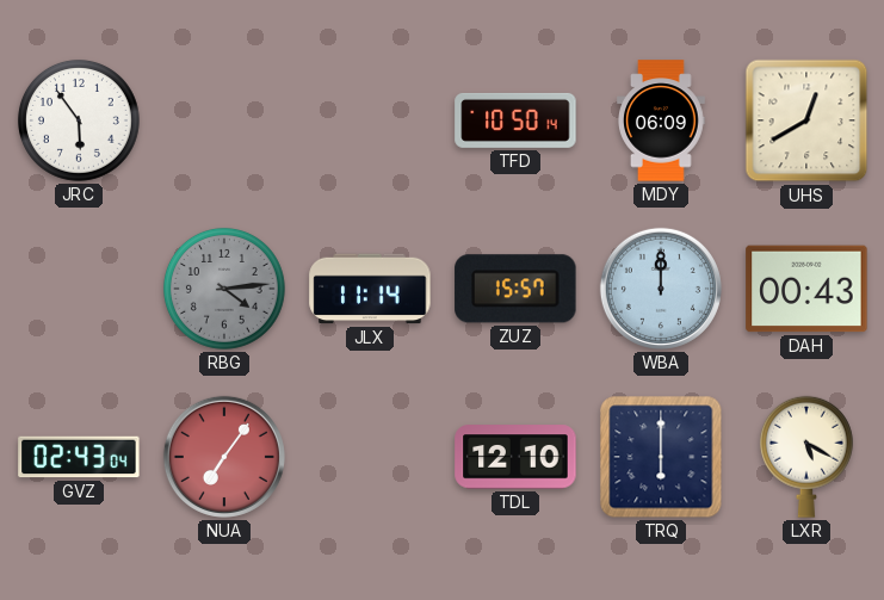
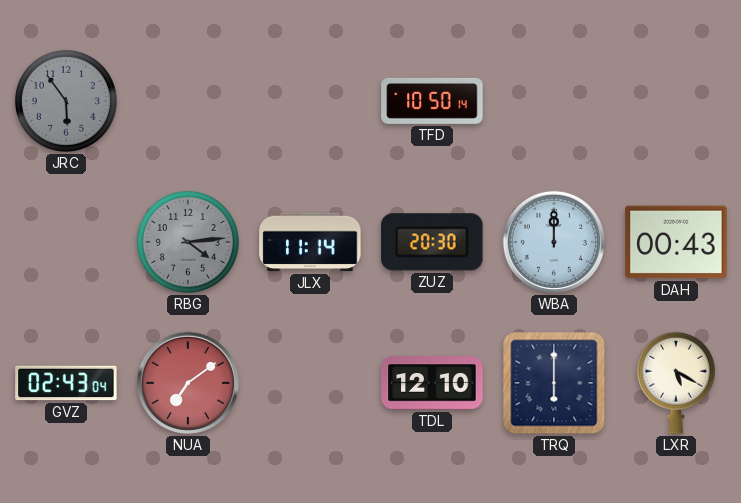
JRC dial: white -> grey (66, 101)
MDY: 06:09 -> none (662, 120)
UHS: 12:40 -> none (806, 120)
ZUZ: 15:57 -> 20:30 (432, 242)
NUA: 7:06 -> 7:09 (188, 383)
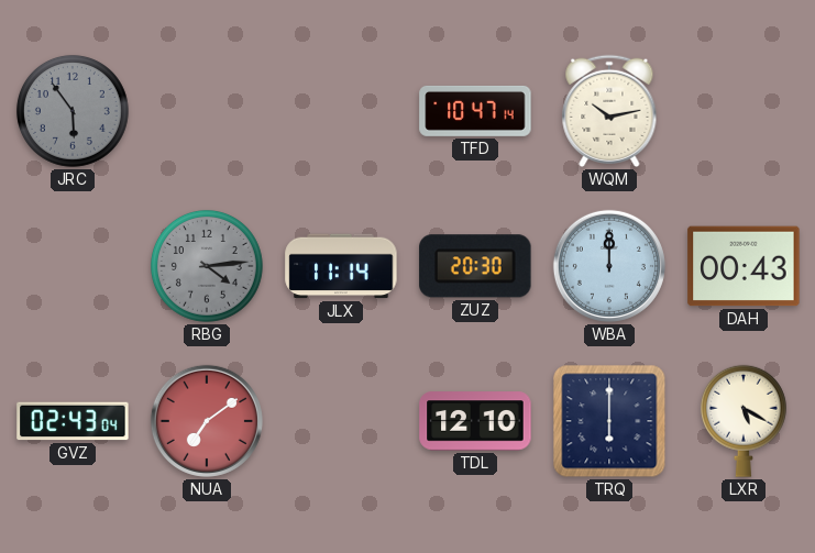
TFD: 10:50 -> 10:47 (475, 111)
WQM: none -> 10:13 (609, 111)
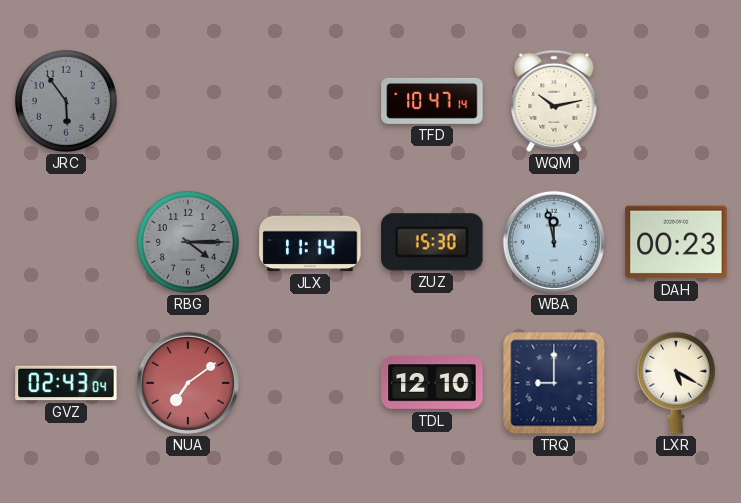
RBG: 4:14 -> 4:15 (188, 242)
ZUZ: 20:30 -> 15:30 (432, 242)
WBA: 12:00 -> 11:58 (554, 242)
DAH: 00:43 -> 00:23 (676, 242)
TRQ: 6:00 -> 9:00 (554, 383)
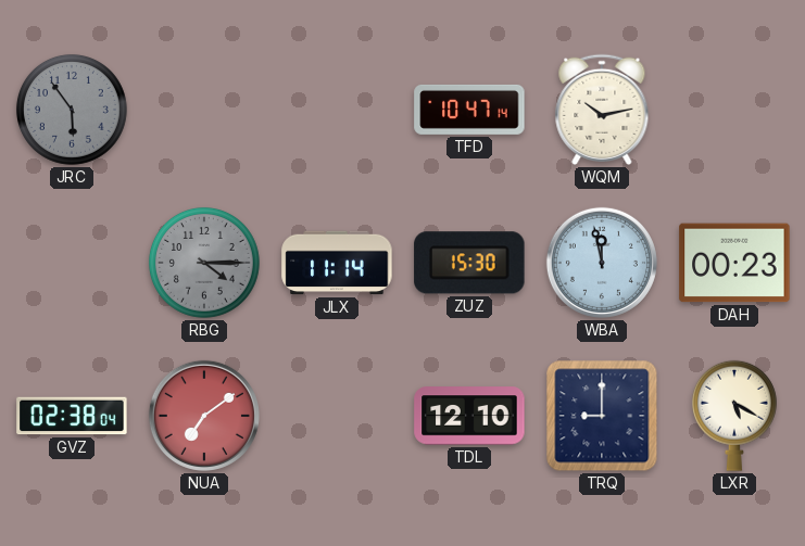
GVZ: 02:43 -> 02:38 (72, 416)
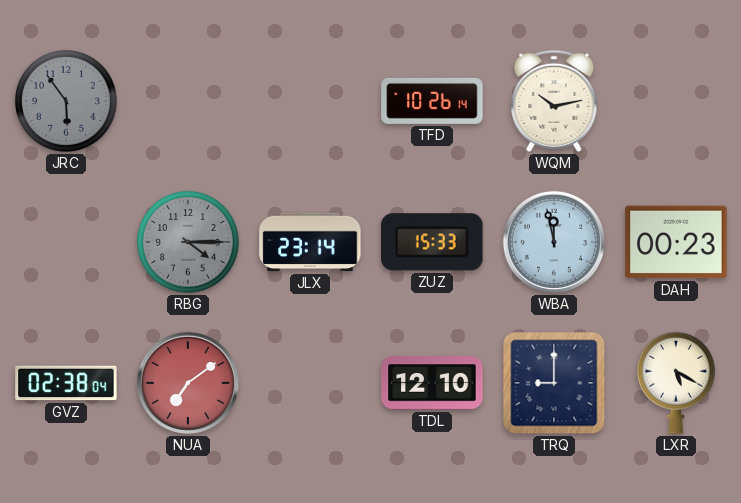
TFD: 10:47 -> 10:26 (432, 101)
JLX: 11:14 -> 23:14 (310, 242)
ZUZ: 15:30 -> 15:33 (432, 242)
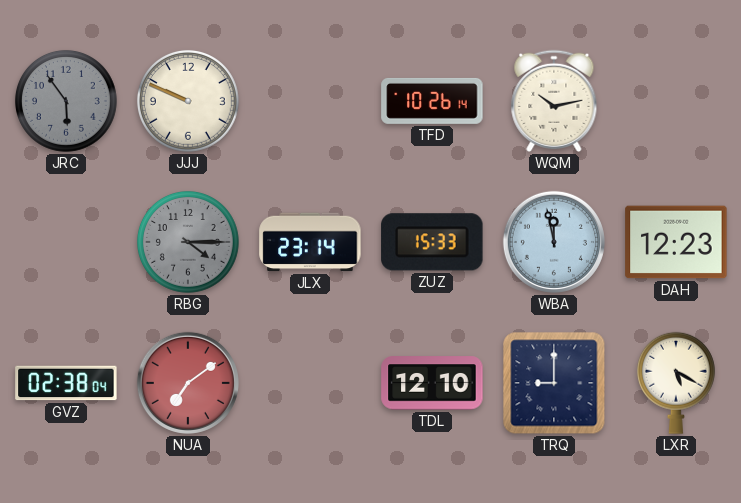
JJJ: none -> 9:49 (188, 101)
DAH: 00:23 -> 12:23 (676, 242)
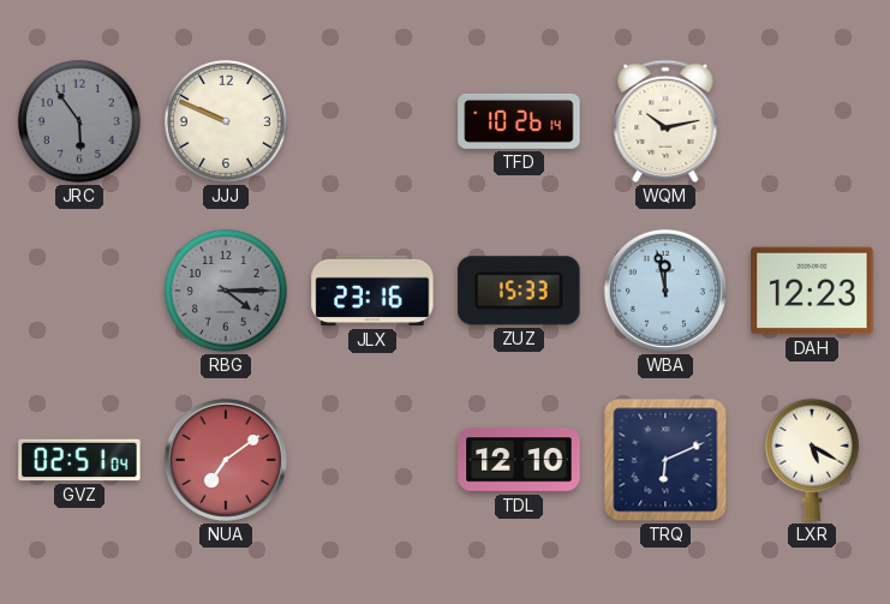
JLX: 23:14 -> 23:16 (372, 291)
GVZ: 02:38 -> 02:51 (79, 460)
TRQ: 9:00 -> 6:11 (665, 460)
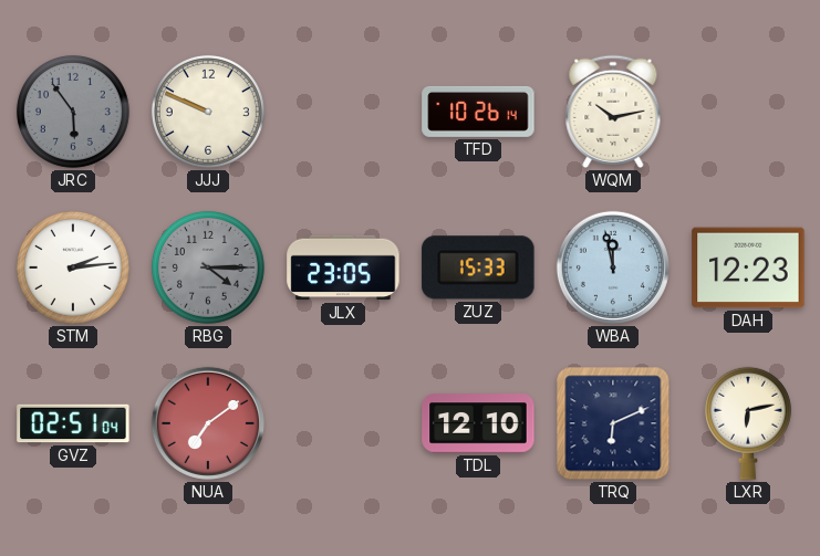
STM: none -> 2:14 (73, 267)
JLX: 23:16 -> 23:05 (343, 267)
LXR: 5:20 -> 6:13 (748, 423)
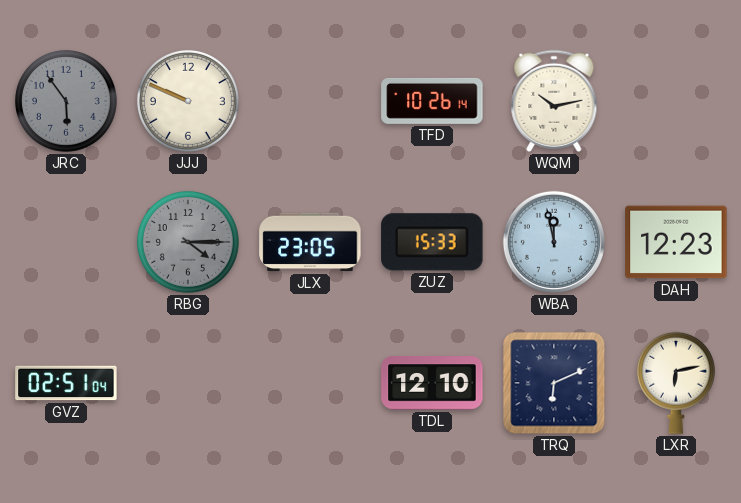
STM: 2:14 -> none (73, 267)
NUA: 7:09 -> none (208, 423)
